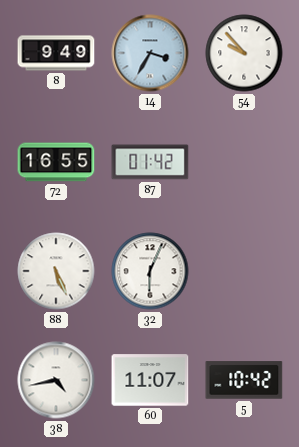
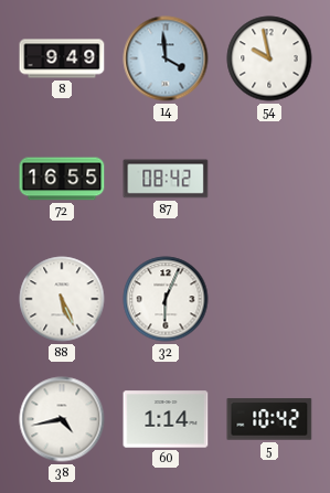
14: 3:35 -> 3:59 (166, 58)
54: 9:53 -> 9:58 (269, 58)
87: 01:42 -> 08:42 (166, 179)
60: 11:07 -> 1:14 (166, 419)
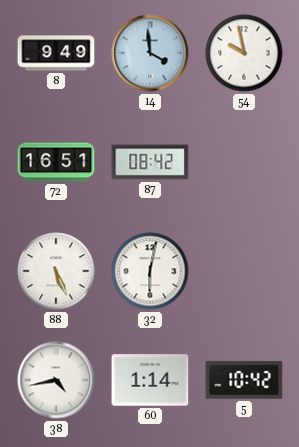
72: 16:55 -> 16:51 (56, 162)
32: 6:04 -> 6:02 (150, 271)
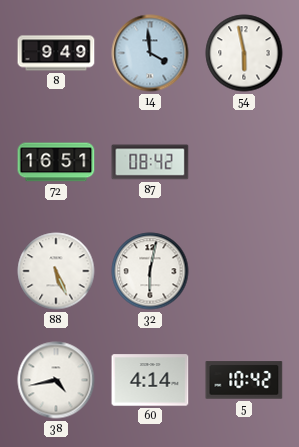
54: 9:58 -> 5:58 (244, 53)
60: 1:14 -> 4:14 (150, 380)
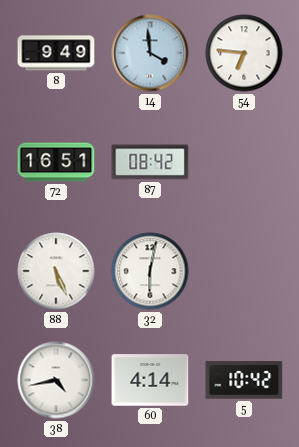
54: 5:58 -> 6:46 (244, 53)
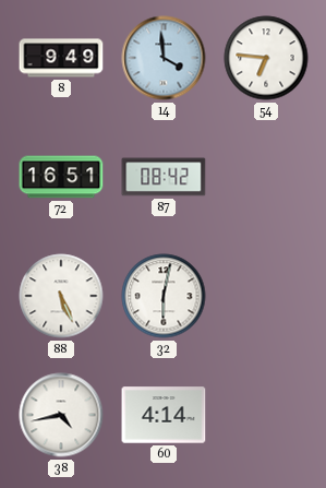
5: 10:42 -> none (244, 380)
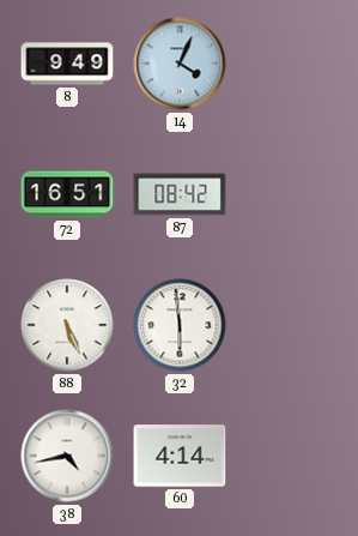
14: 3:59 -> 4:04 (180, 64)
54: 6:46 -> none (266, 58)
32: 6:02 -> 5:59 (180, 325)
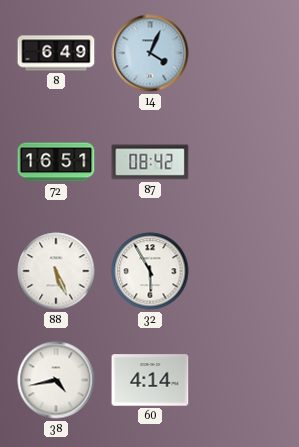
8: 9:49 -> 6:49 (56, 53)
32: 5:59 -> 5:55 (150, 271)
